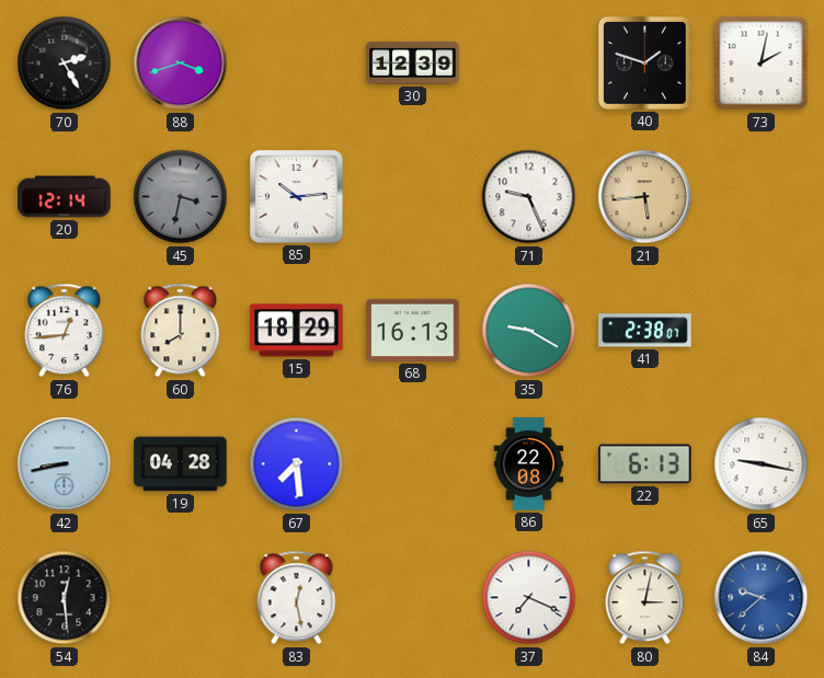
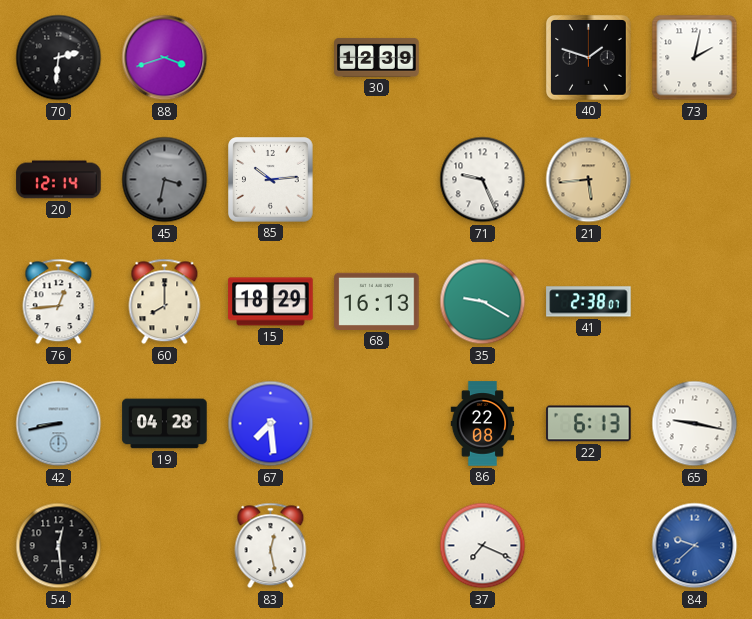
70: 2:25 -> 2:31 (59, 58)
80: 3:02 -> none (645, 598)
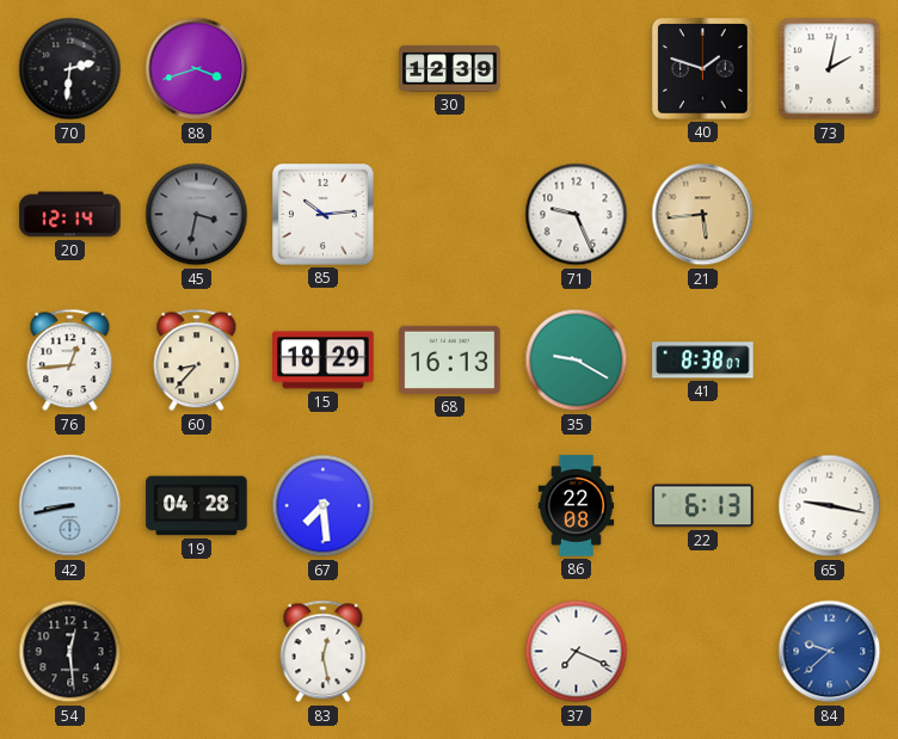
60: 8:00 -> 8:37 (197, 361)
41: 2:38 -> 8:38 (703, 361)
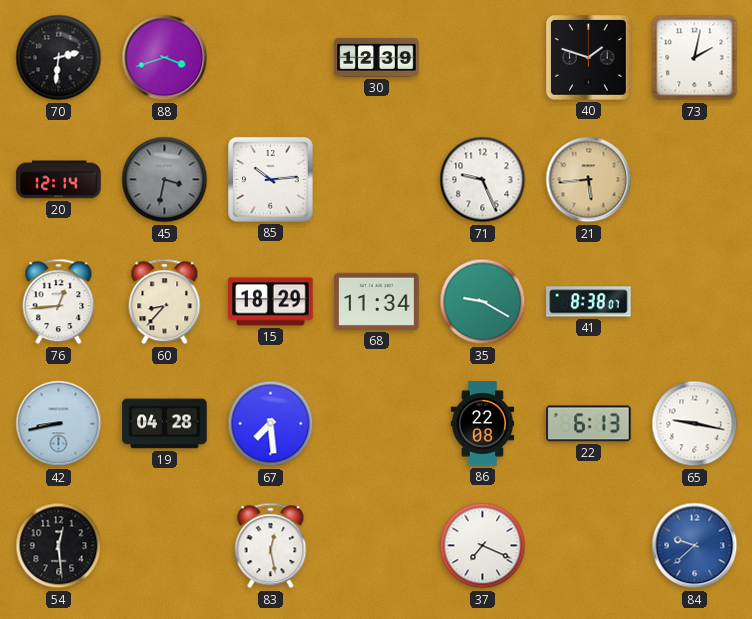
68: 16:13 -> 11:34 (377, 301)
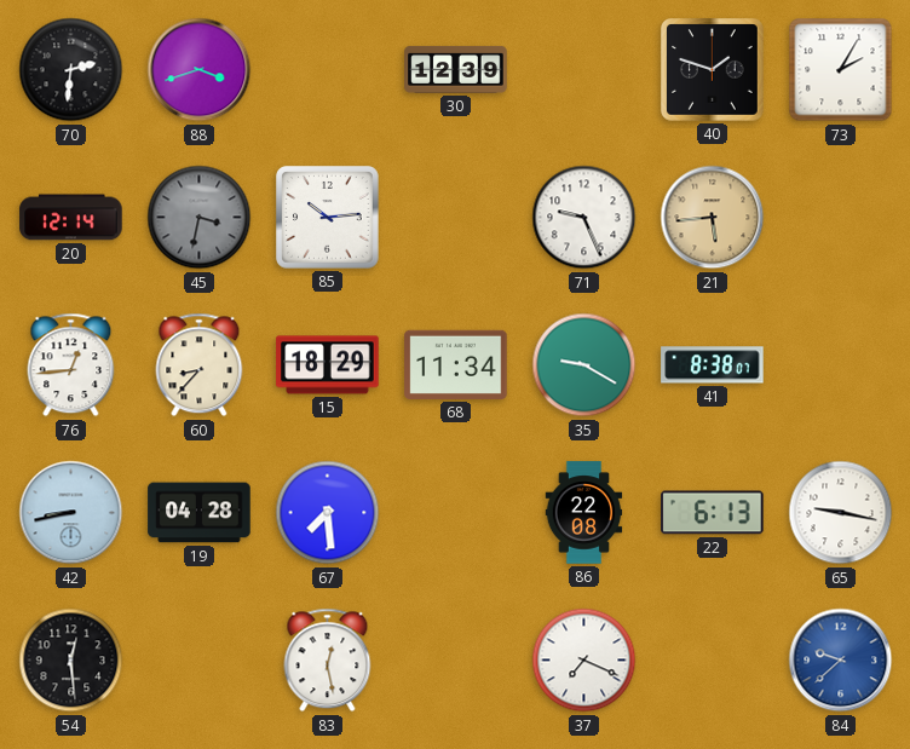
73: 2:02 -> 2:05 (841, 70)
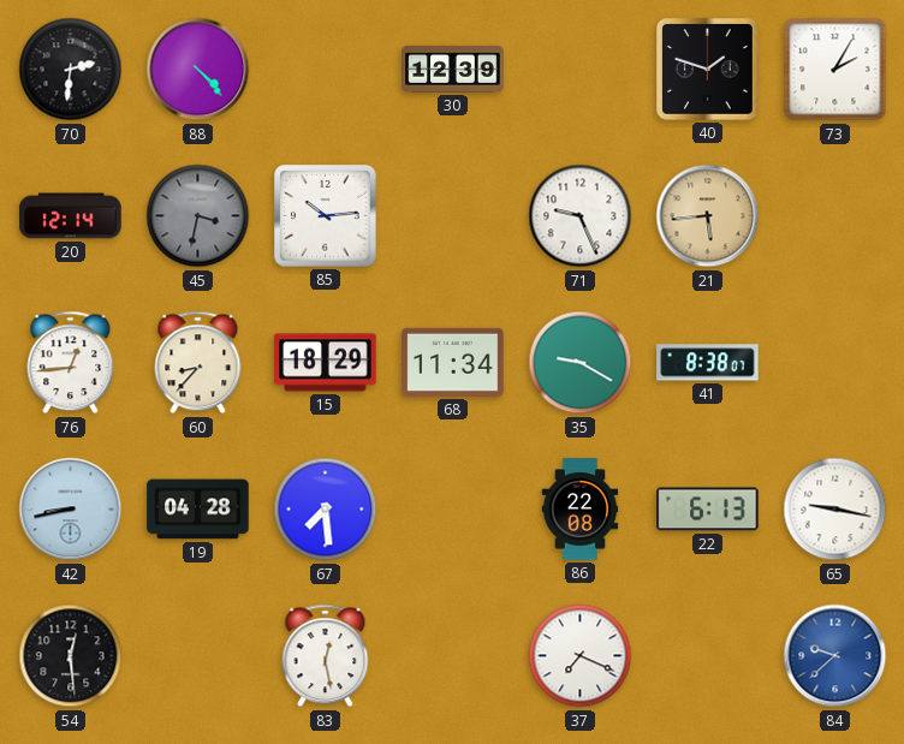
88: 3:42 -> 4:23 (198, 70)
